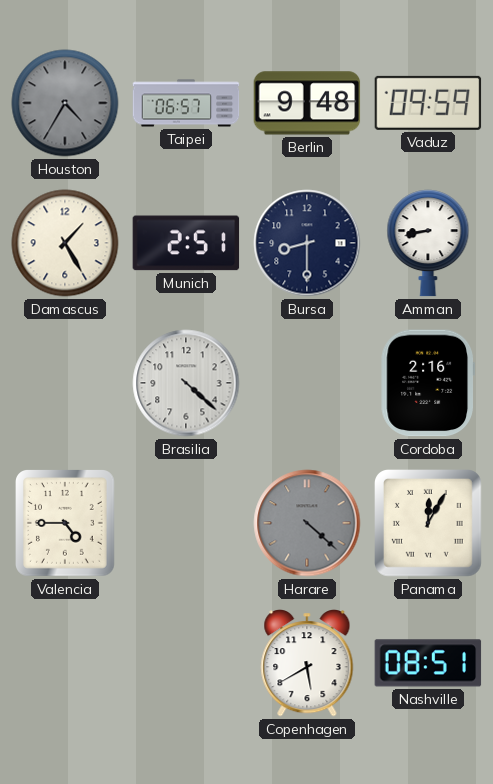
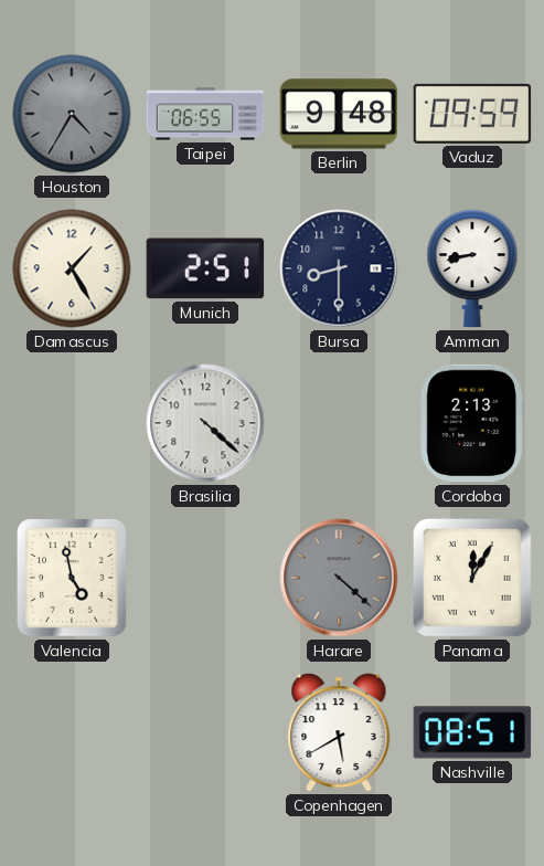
Taipei: 06:57 -> 06:55 (205, 114)
Cordoba: 2:16 -> 2:13 (472, 423)
Valencia: 4:45 -> 4:58 (73, 579)
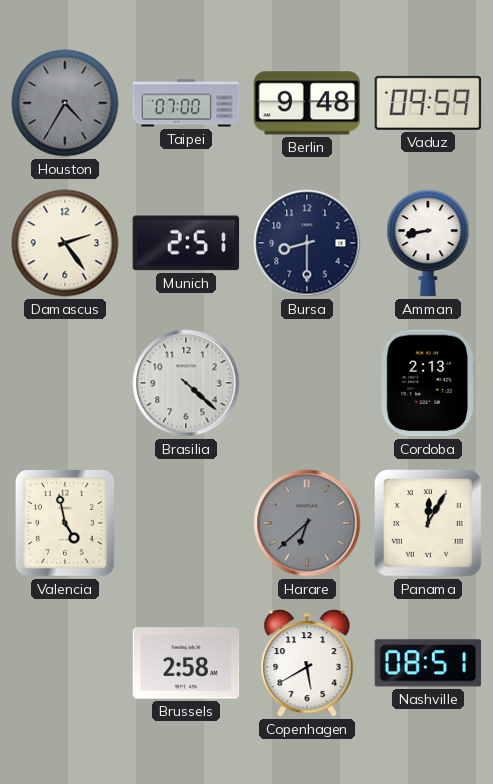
Taipei: 06:55 -> 07:00 (186, 103)
Damascus: 1:25 -> 2:24 (65, 243)
Harare: 4:22 -> 6:38 (307, 523)
Brussels: none -> 2:58 (186, 663)
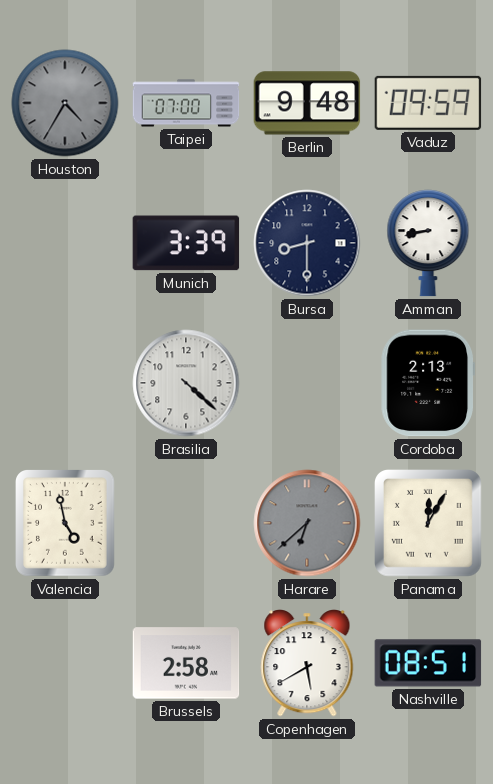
Damascus: 2:24 -> none (65, 243)
Munich: 2:51 -> 3:39 (186, 243)
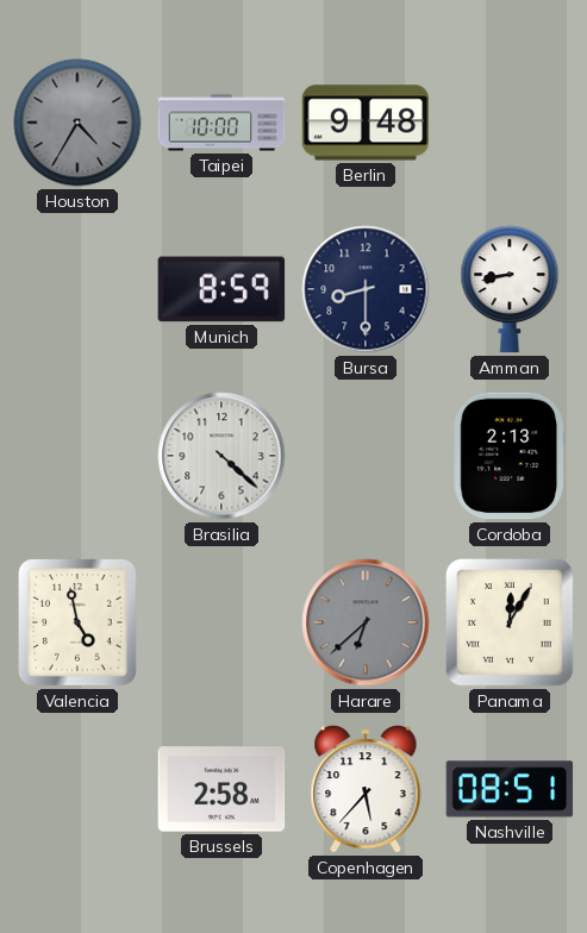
Taipei: 07:00 -> 10:00 (221, 123)
Vaduz: 09:59 -> none (428, 103)
Munich: 3:39 -> 8:59 (221, 289)
Copenhagen: 5:40 -> 5:37 (366, 789)
